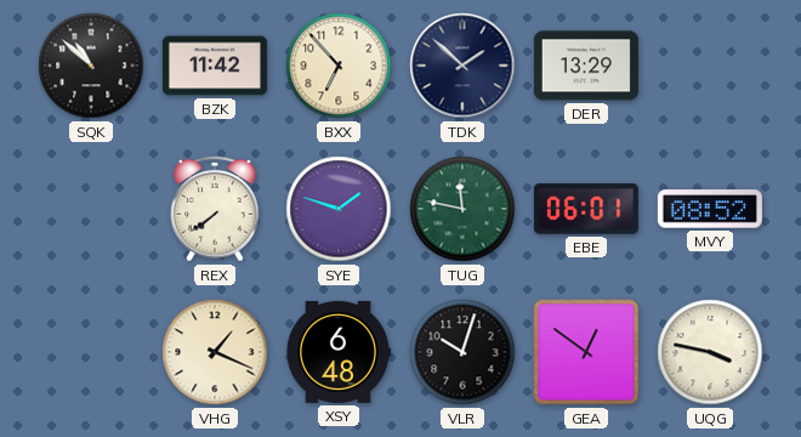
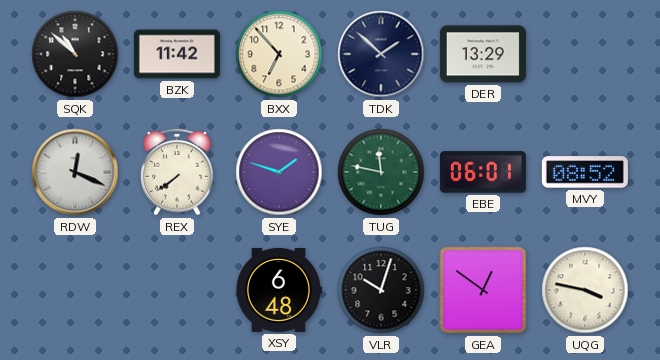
RDW: none -> 12:19 (75, 172)
VHG: 1:19 -> none (215, 352)
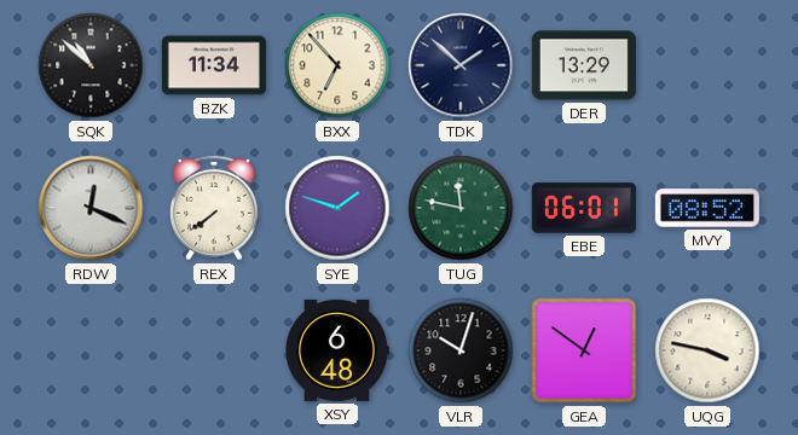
BZK: 11:42 -> 11:34 (214, 65)
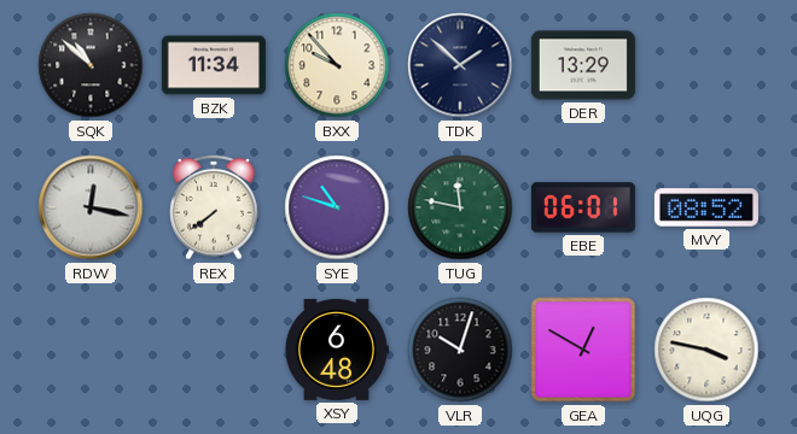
BXX: 6:53 -> 9:53 (337, 65)
RDW: 12:19 -> 12:17 (91, 207)
SYE: 1:48 -> 10:48 (337, 207)
GEA: 12:51 -> 12:50 (583, 350)
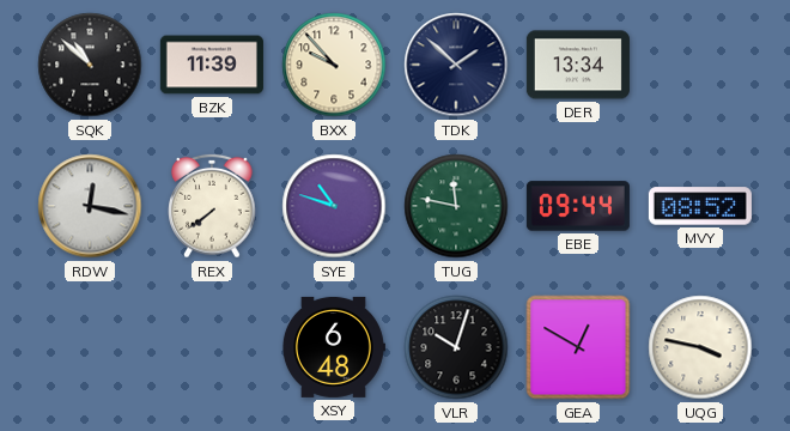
BZK: 11:34 -> 11:39 (212, 65)
DER: 13:29 -> 13:34 (578, 65)
EBE: 06:01 -> 09:44 (578, 206)
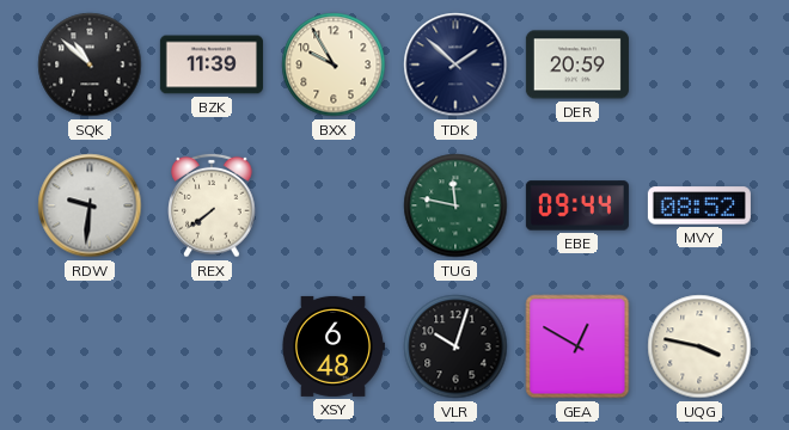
BXX: 9:53 -> 9:55 (334, 64)
DER: 13:34 -> 20:59 (577, 64)
RDW: 12:17 -> 9:31 (90, 205)
SYE: 10:48 -> none (334, 206)
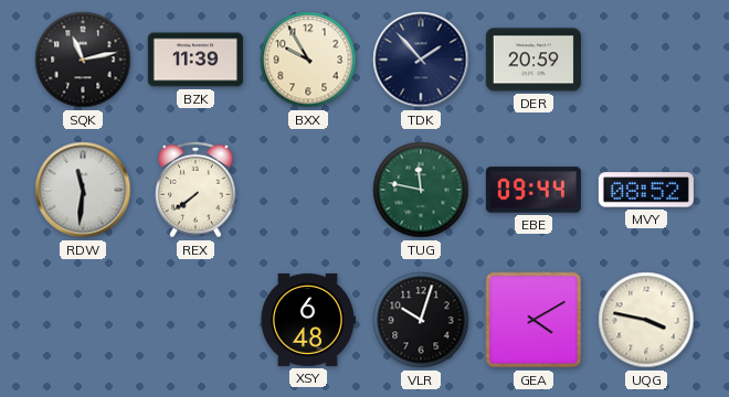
SQK: 10:52 -> 11:13 (83, 60)
TDK: 1:52 -> 1:53 (421, 60)
RDW: 9:31 -> 11:31 (83, 190)
GEA: 12:50 -> 4:10 (533, 320)
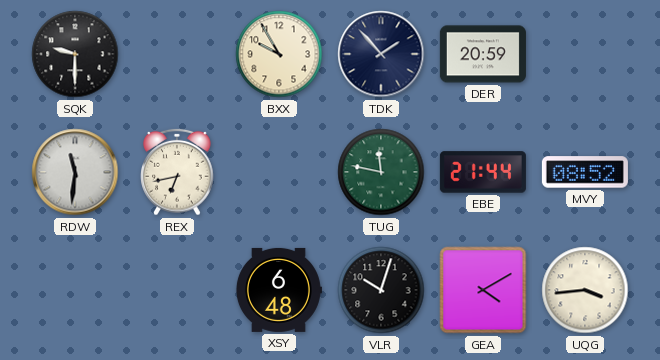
SQK: 11:13 -> 9:30 (75, 54)
BZK: 11:39 -> none (196, 60)
REX: 7:39 -> 6:43 (177, 172)
EBE: 09:44 -> 21:44 (483, 172)
UQG: 3:47 -> 3:44 (585, 290)
